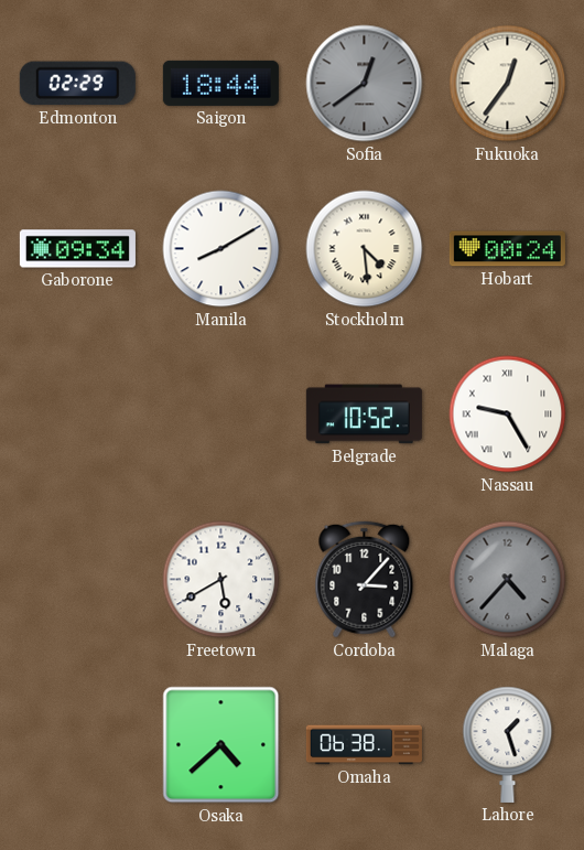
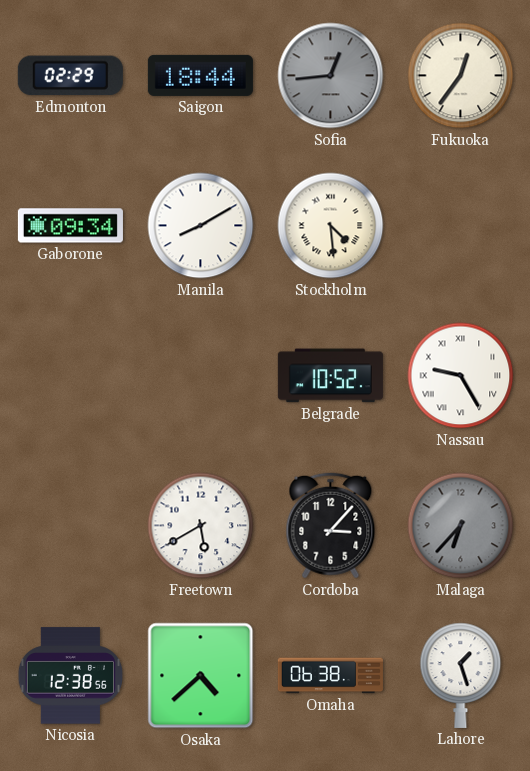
Sofia: 12:39 -> 12:44 (331, 76)
Hobart: 00:24 -> none (507, 249)
Malaga: 4:37 -> 6:37 (461, 526)
Nicosia: none -> 12:38 (70, 676)
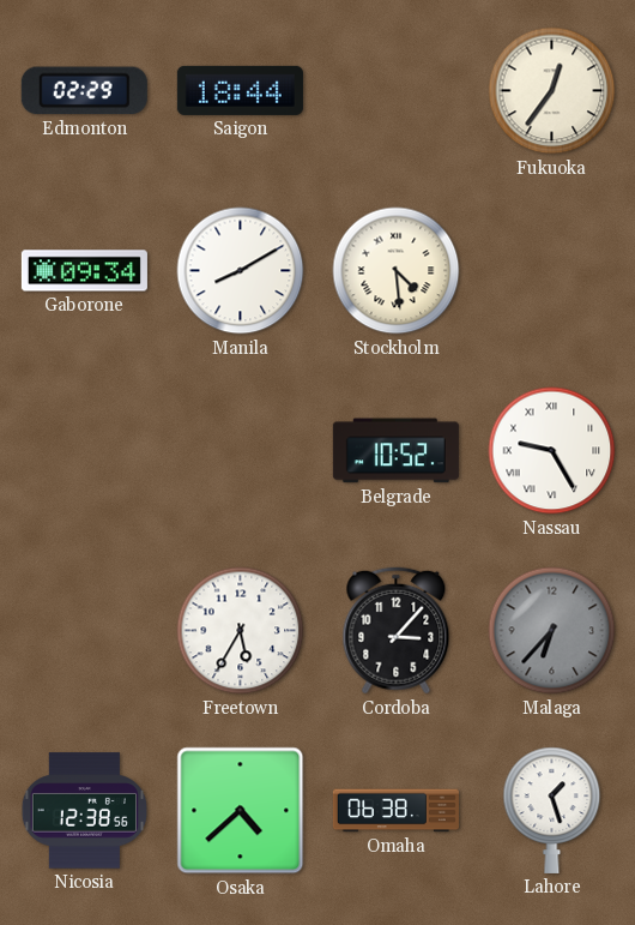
Sofia: 12:44 -> none (331, 76)
Freetown: 5:40 -> 5:35 (241, 631)
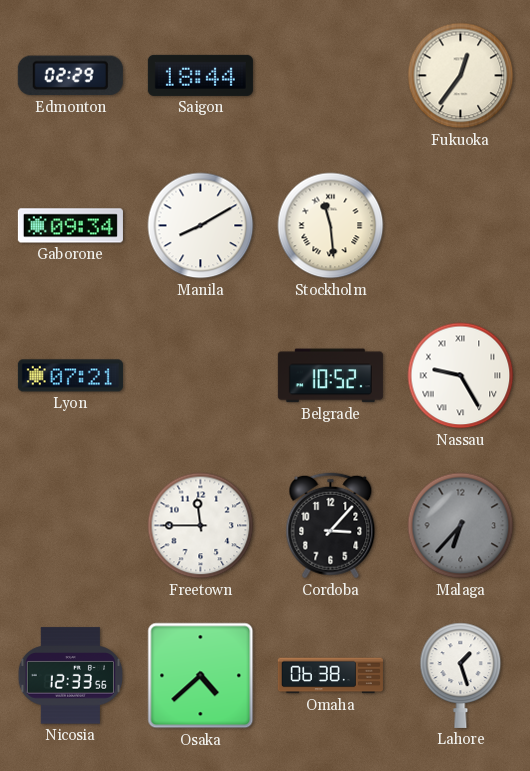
Stockholm: 4:29 -> 11:29 (331, 226)
Lyon: none -> 07:21 (70, 376)
Freetown: 5:35 -> 11:45 (201, 526)
Nicosia: 12:38 -> 12:33 (70, 676)
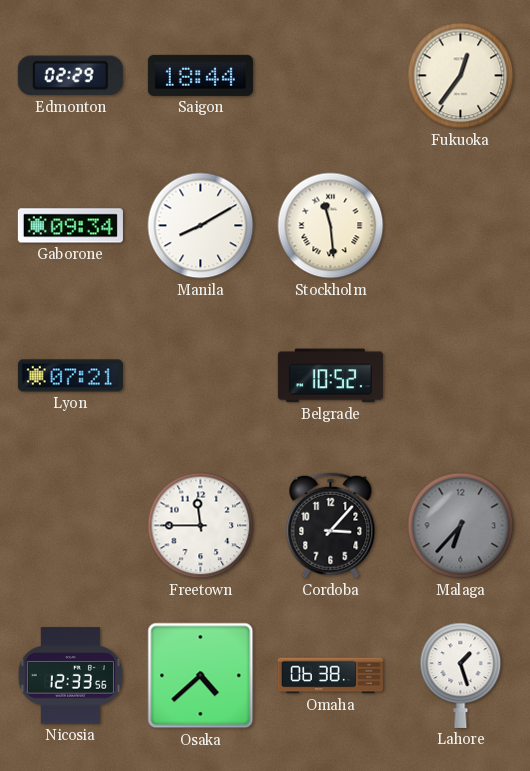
Nassau: 9:25 -> none (461, 376)
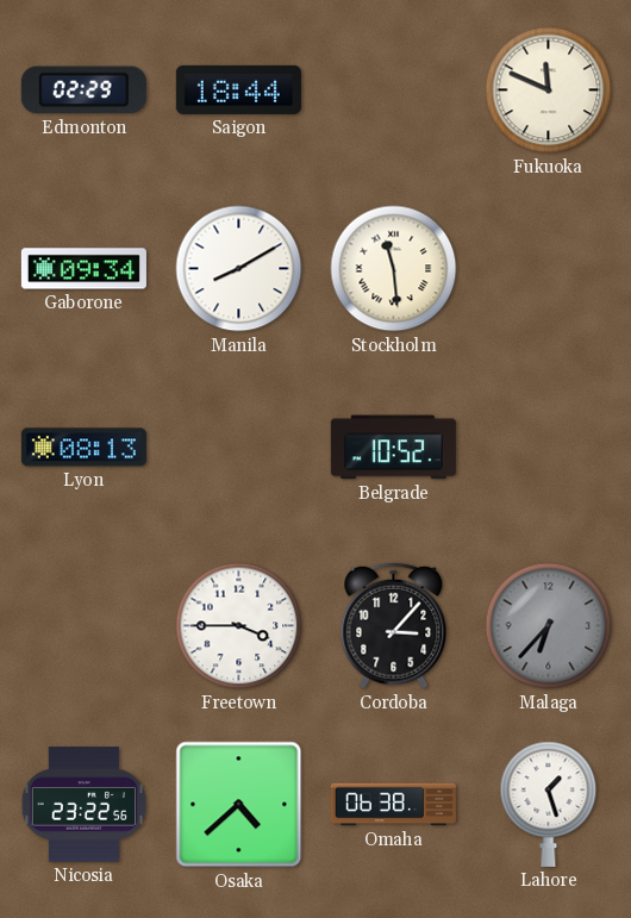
Fukuoka: 12:36 -> 11:49 (549, 90)
Lyon: 07:21 -> 08:13 (83, 448)
Freetown: 11:45 -> 3:45 (239, 626)
Nicosia: 12:33 -> 23:22 (83, 805)
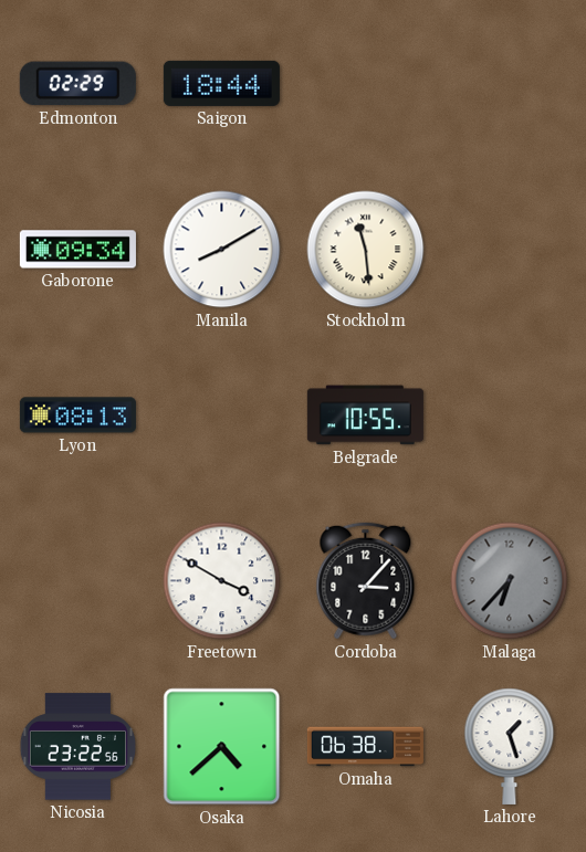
Fukuoka: 11:49 -> none (549, 90)
Belgrade: 10:52 -> 10:55 (365, 416)
Freetown: 3:45 -> 3:50 (222, 581)
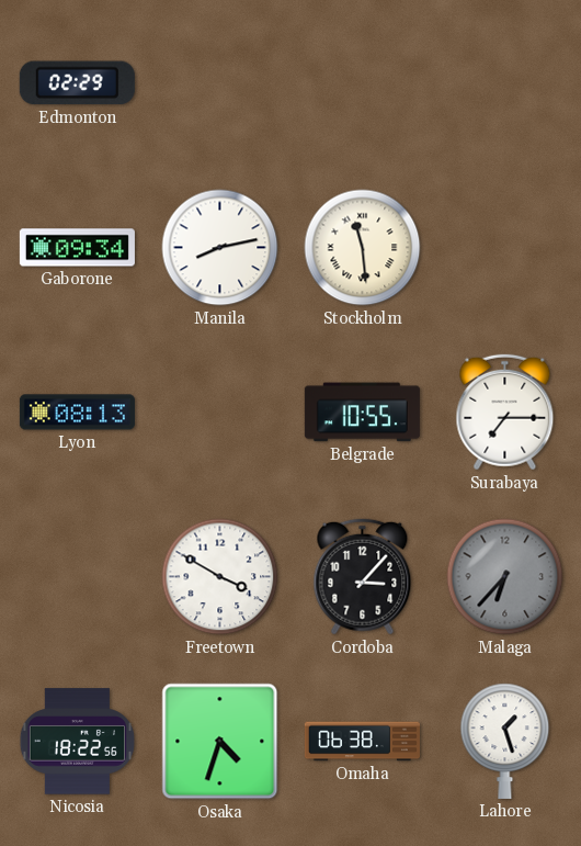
Saigon: 18:44 -> none (221, 83)
Manila: 8:10 -> 8:13 (220, 248)
Surabaya: none -> 7:15 (505, 413)
Nicosia: 23:22 -> 18:22 (77, 742)
Osaka: 4:38 -> 4:33 (220, 742)
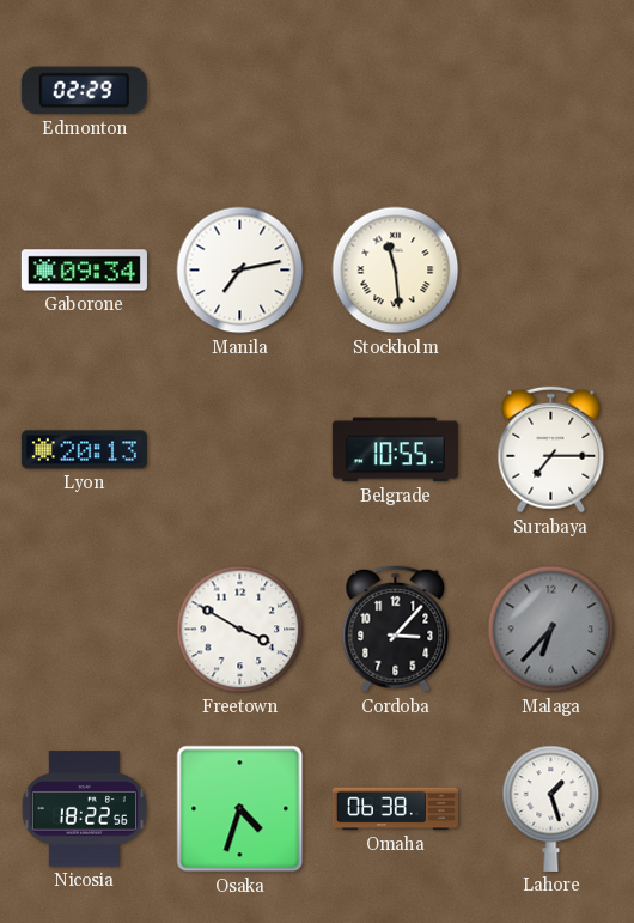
Manila: 8:13 -> 7:13 (240, 271)
Lyon: 08:13 -> 20:13 (84, 450)
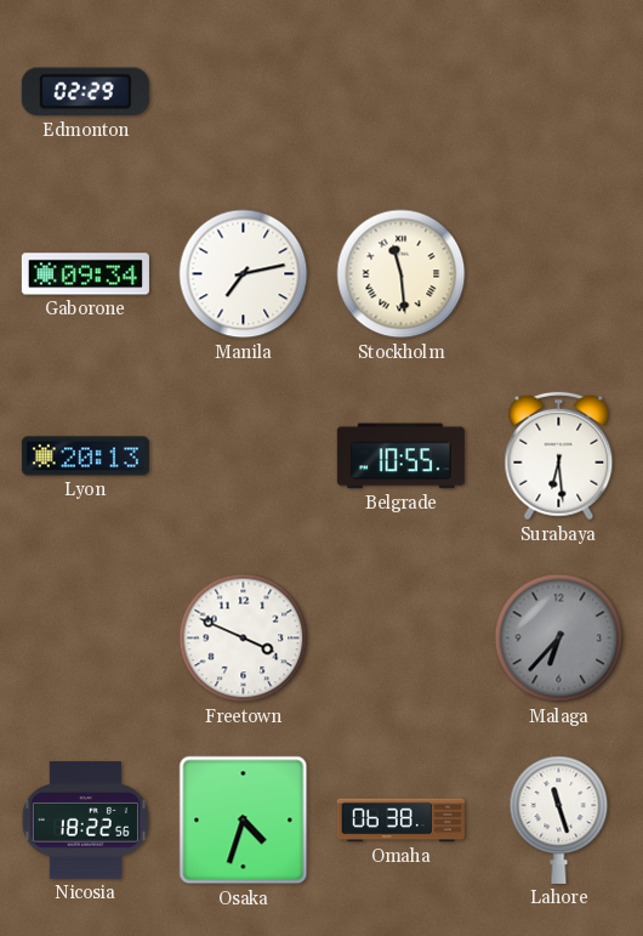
Surabaya: 7:15 -> 6:29 (559, 456)
Freetown: 3:50 -> 3:49 (244, 639)
Cordoba: 3:07 -> none (396, 630)
Lahore: 1:27 -> 11:27 (559, 819)
